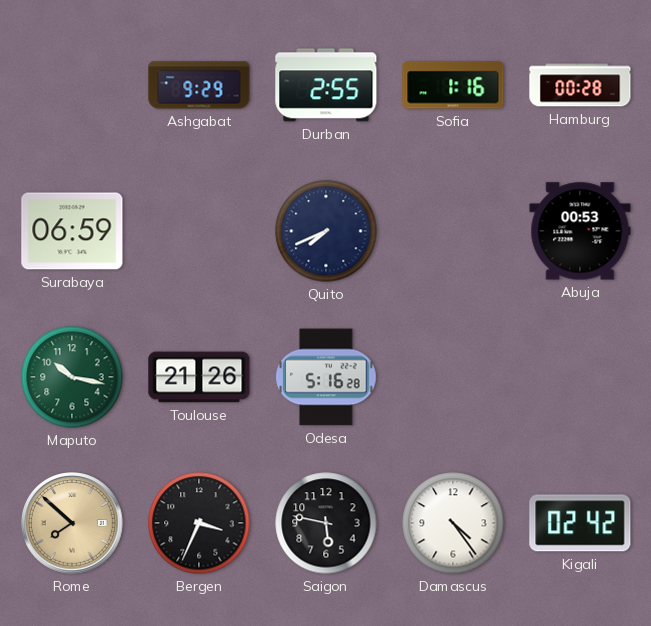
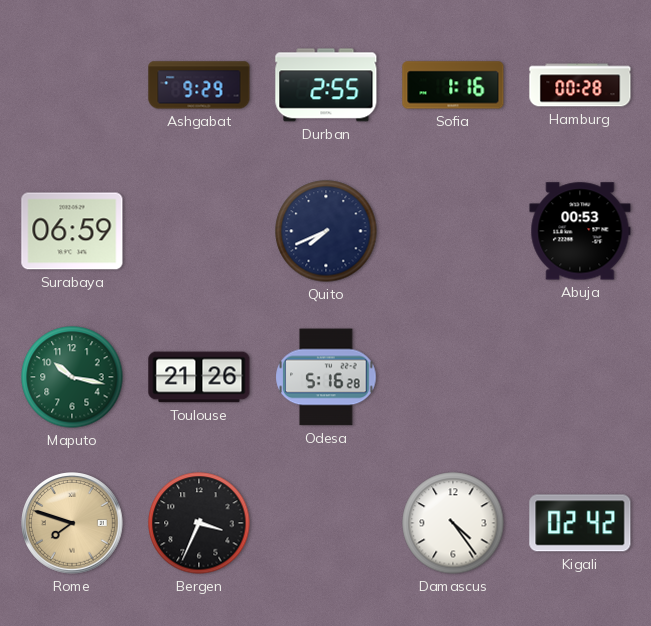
Rome: 7:52 -> 7:48 (73, 524)
Saigon: 5:47 -> none (326, 523)
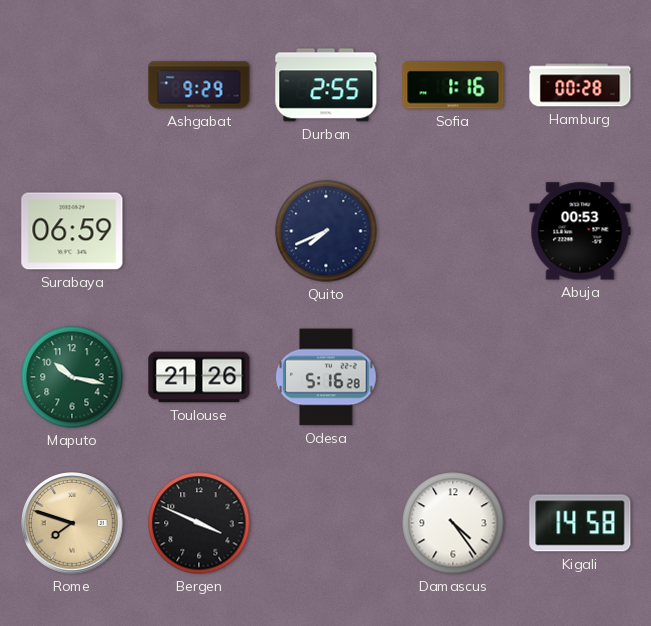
Bergen: 3:34 -> 3:49 (199, 523)
Kigali: 02:42 -> 14:58 (580, 523)
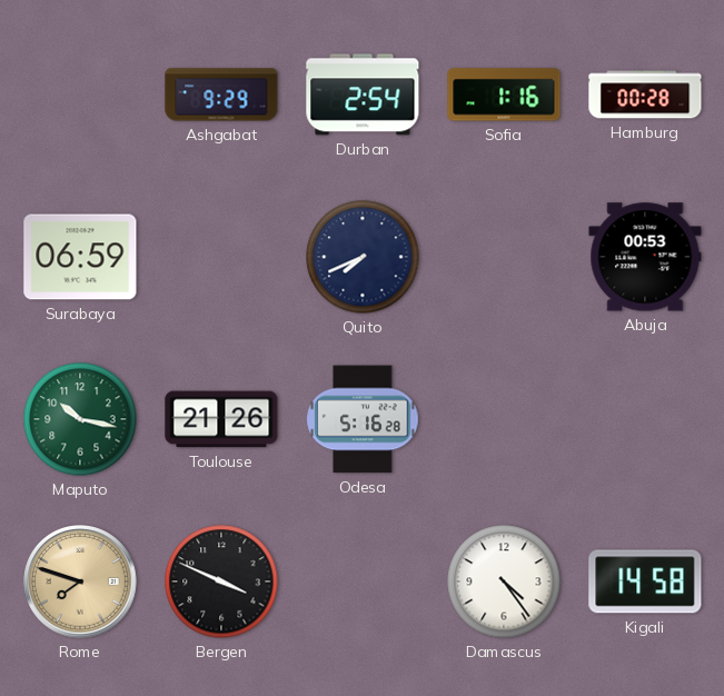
Durban: 2:55 -> 2:54 (363, 95)
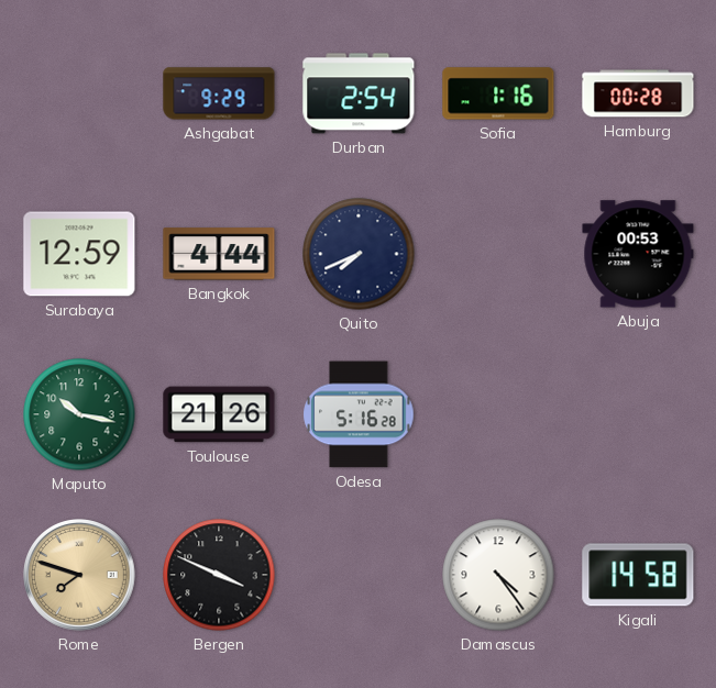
Surabaya: 06:59 -> 12:59 (79, 254)
Bangkok: none -> 4:44 (219, 254)
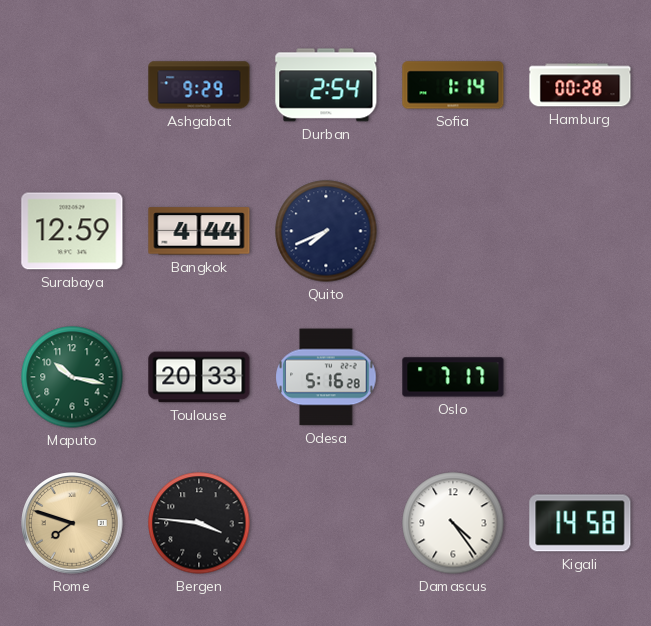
Sofia: 1:16 -> 1:14 (453, 85)
Abuja: 00:53 -> none (638, 254)
Toulouse: 21:26 -> 20:33 (199, 377)
Oslo: none -> 7:17 (453, 377)
Bergen: 3:49 -> 3:46 (199, 523)
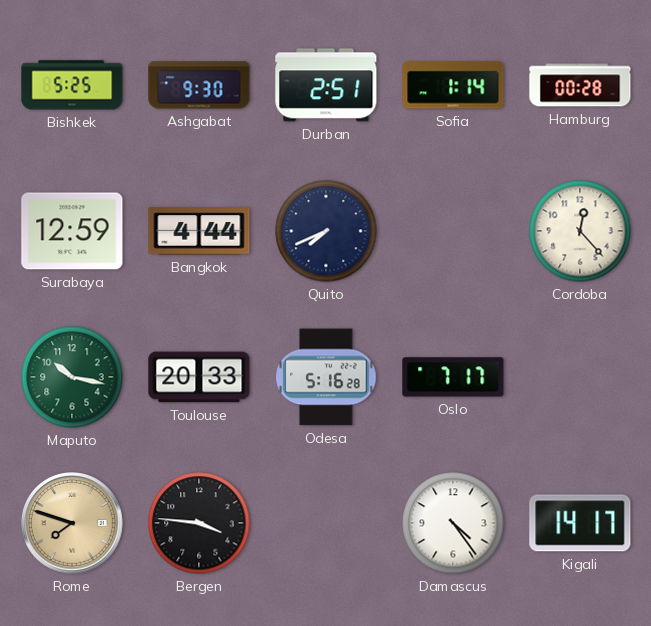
Bishkek: none -> 5:25 (72, 85)
Ashgabat: 9:29 -> 9:30 (199, 85)
Durban: 2:54 -> 2:51 (326, 85)
Cordoba: none -> 12:23 (580, 231)
Kigali: 14:58 -> 14:17 (580, 523)
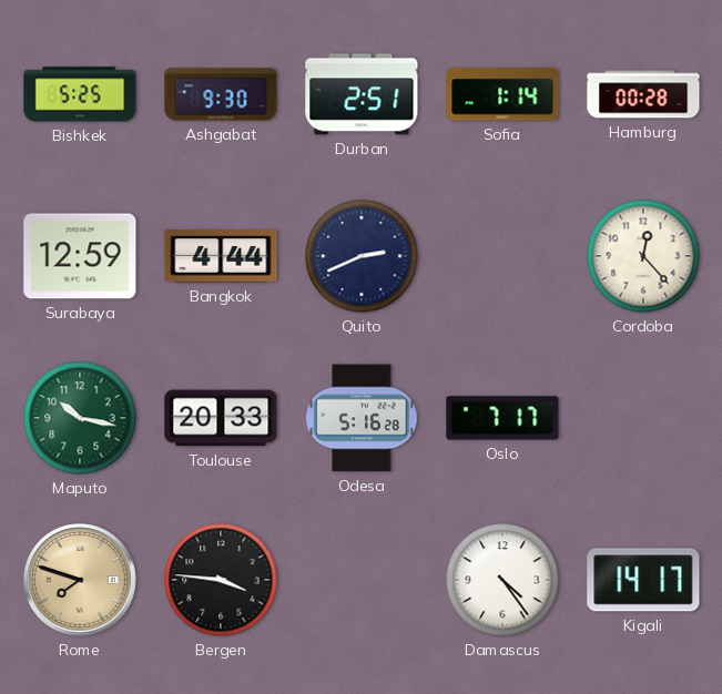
Quito: 7:41 -> 2:41 (362, 256)
